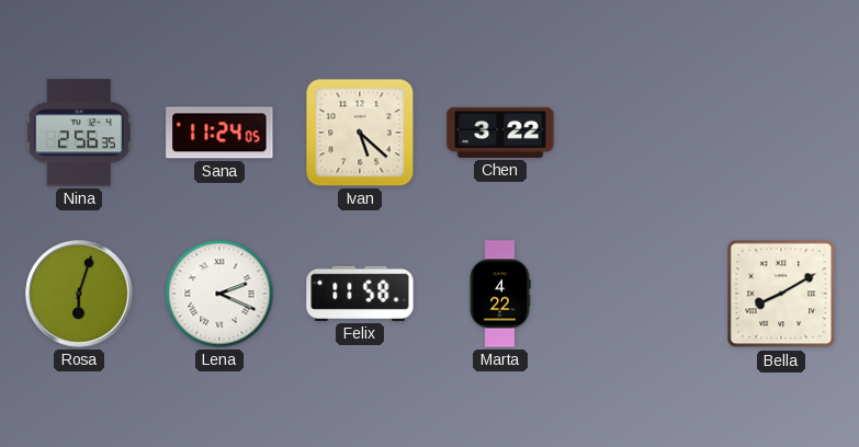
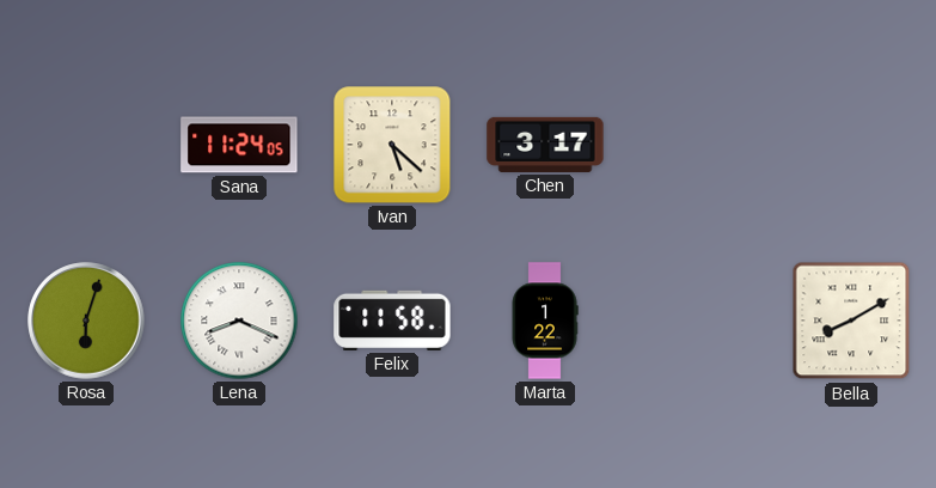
Nina: 2:56 -> none (79, 133)
Chen: 3:22 -> 3:17 (545, 145)
Lena: 2:19 -> 8:19 (239, 321)
Marta: 4:22 -> 1:22 (545, 321)
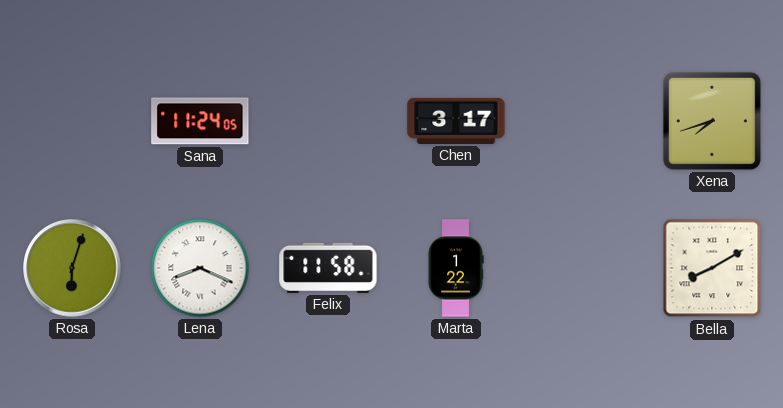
Ivan: 5:22 -> none (392, 145)
Xena: none -> 7:42 (712, 121)
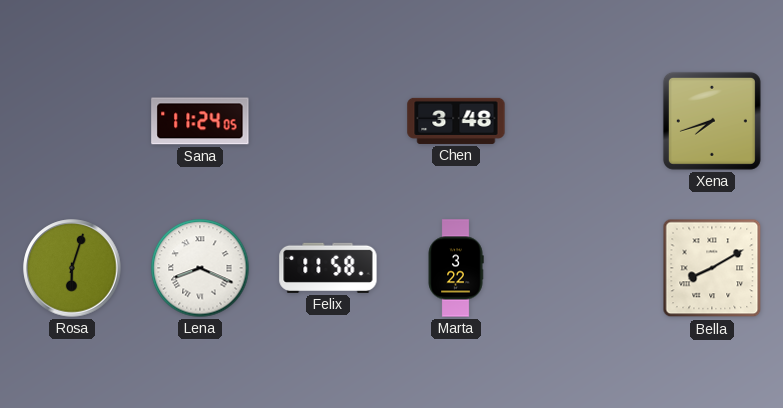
Chen: 3:17 -> 3:48 (456, 121)
Marta: 1:22 -> 3:22 (456, 268)
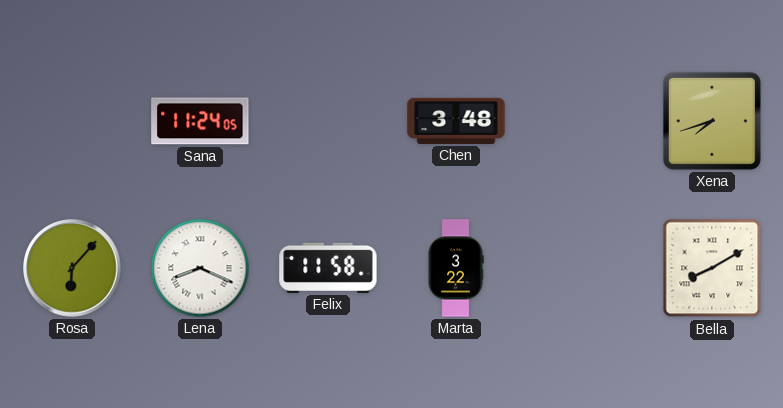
Rosa: 6:03 -> 6:07 (72, 268)
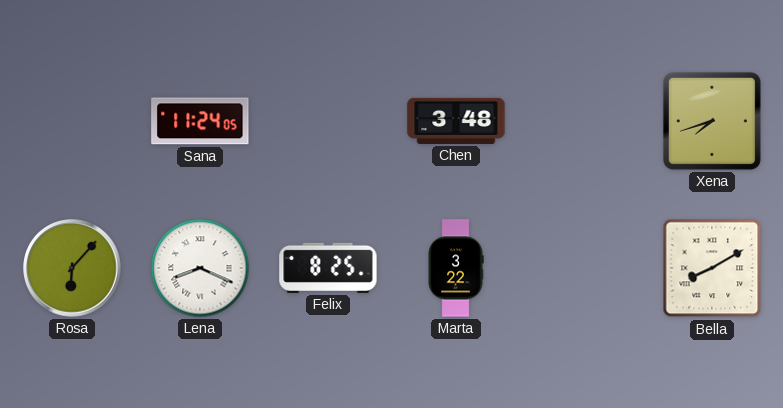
Felix: 11:58 -> 8:25 (328, 268)
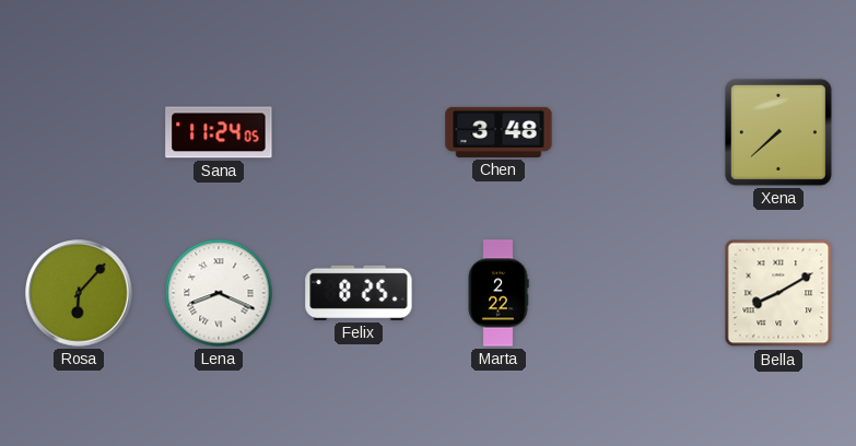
Xena: 7:42 -> 7:38 (778, 132)
Marta: 3:22 -> 2:22 (499, 293)
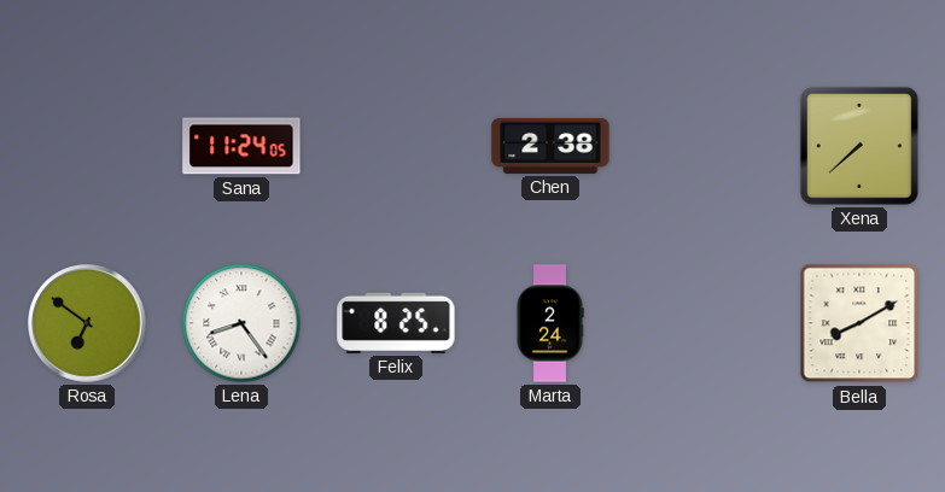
Chen: 3:48 -> 2:38 (550, 146)
Rosa: 6:07 -> 6:51 (87, 323)
Lena: 8:19 -> 8:24 (241, 323)
Marta: 2:22 -> 2:24 (550, 323)
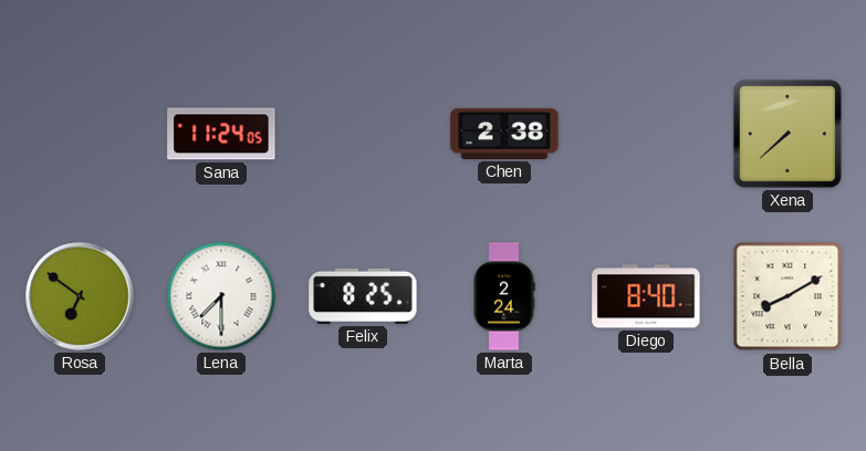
Lena: 8:24 -> 7:30 (221, 296)
Diego: none -> 8:40 (646, 296)
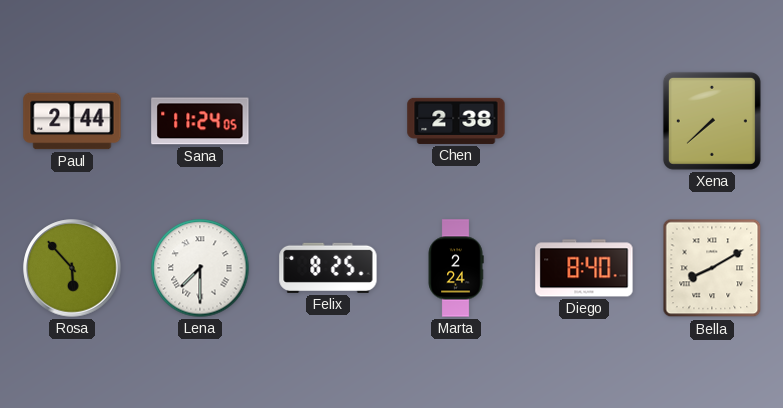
Paul: none -> 2:44 (72, 121)
Rosa: 6:51 -> 5:53 (72, 268)
